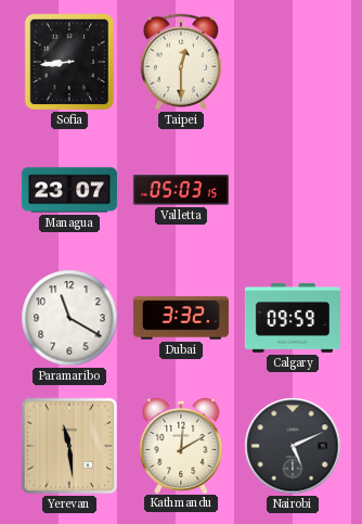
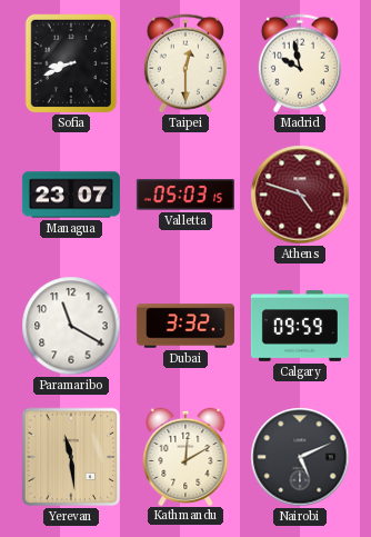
Sofia: 8:44 -> 8:41 (71, 63)
Madrid: none -> 9:58 (300, 63)
Athens: none -> 4:48 (300, 195)
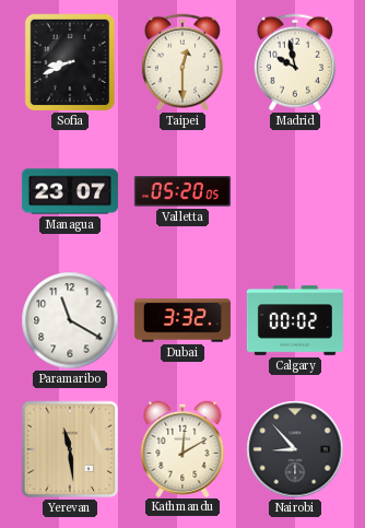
Valletta: 05:03 -> 05:20 (182, 191)
Athens: 4:48 -> none (300, 195)
Calgary: 09:59 -> 00:02 (295, 320)
Nairobi: 5:11 -> 8:53 (295, 449)
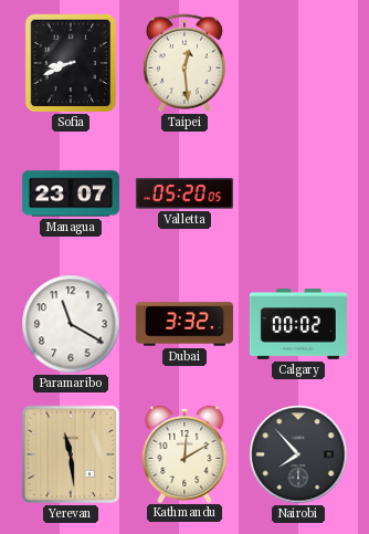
Taipei: 12:30 -> 12:29 (184, 63)
Madrid: 9:58 -> none (295, 62)
Nairobi: 8:53 -> 7:53 (298, 454)
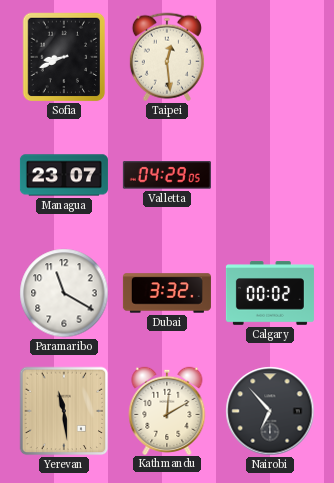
Valletta: 05:20 -> 04:29 (167, 175)
Nairobi: 7:53 -> 6:53 (270, 411)
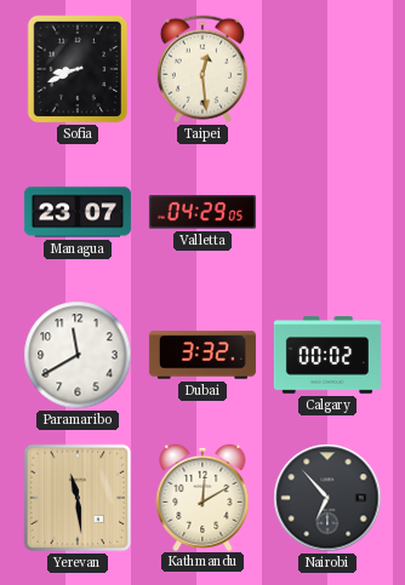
Paramaribo: 11:20 -> 11:40 (78, 355)
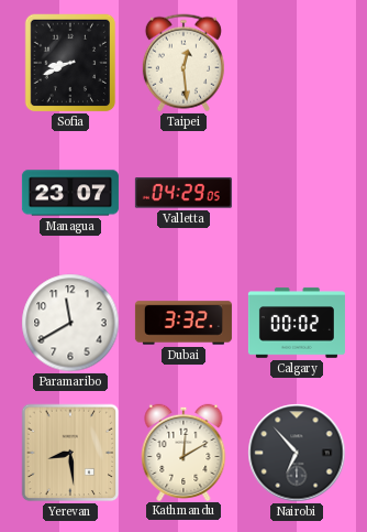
Yerevan: 11:29 -> 8:29 (70, 453)
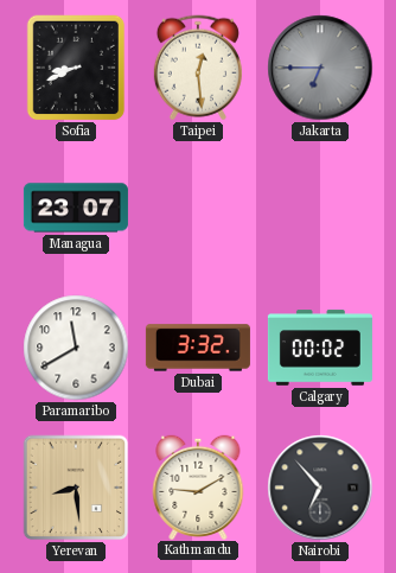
Jakarta: none -> 6:45 (320, 68)
Valletta: 04:29 -> none (183, 193)
Kathmandu: 12:10 -> 9:10 (198, 486)
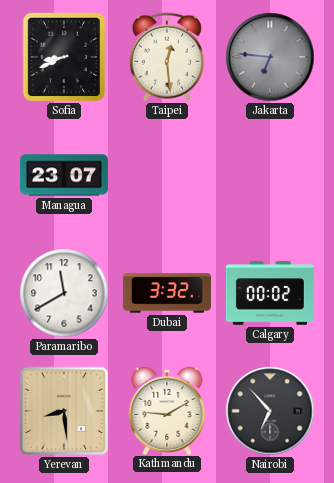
Jakarta: 6:45 -> 6:46 (270, 57)
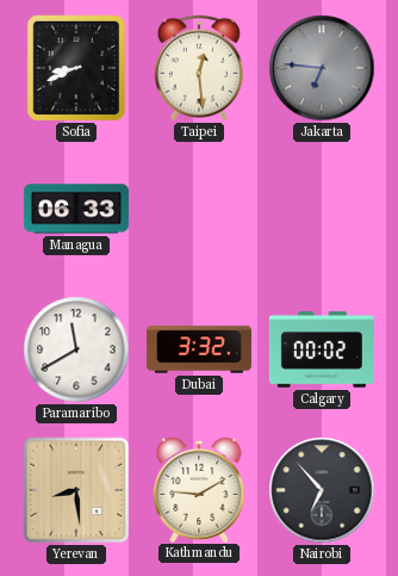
Managua: 23:07 -> 06:33 (76, 209)
